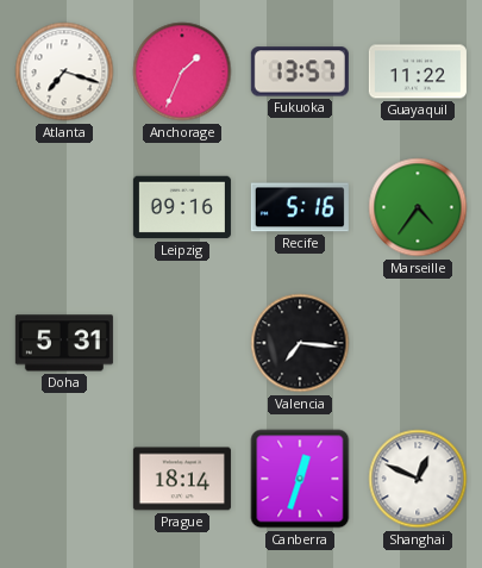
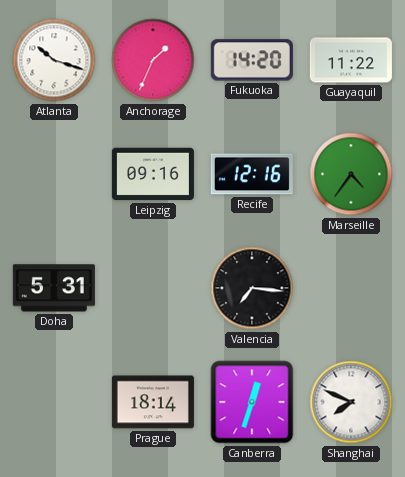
Atlanta: 7:18 -> 10:18 (54, 60)
Fukuoka: 13:57 -> 14:20 (252, 60)
Recife: 5:16 -> 12:16 (252, 174)
Shanghai: 12:49 -> 7:49 (351, 402)
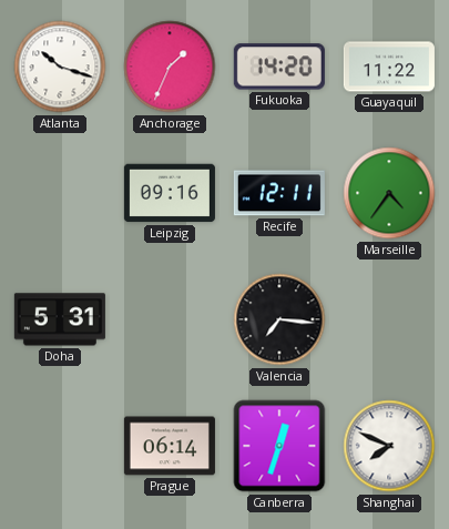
Recife: 12:16 -> 12:11 (279, 193)
Prague: 18:14 -> 06:14 (170, 446)
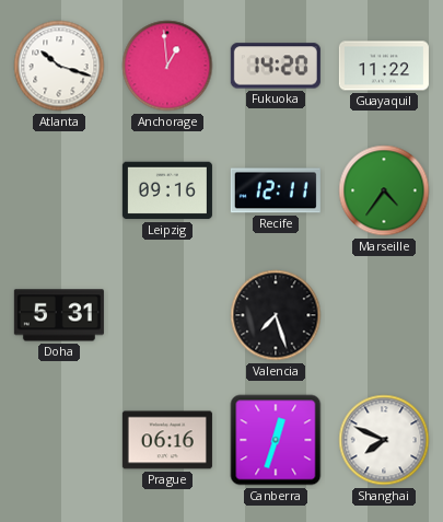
Anchorage: 1:34 -> 12:59 (167, 66)
Valencia: 7:16 -> 7:27 (276, 315)
Prague: 06:14 -> 06:16 (167, 440)
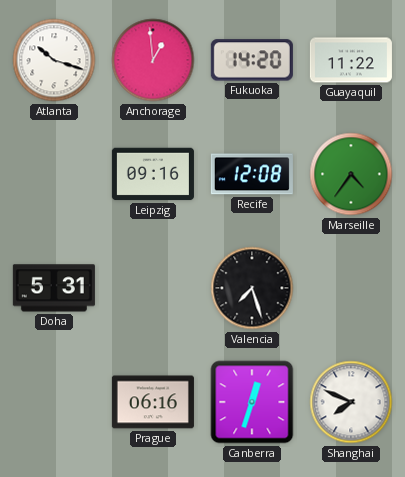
Recife: 12:11 -> 12:08 (252, 174)
